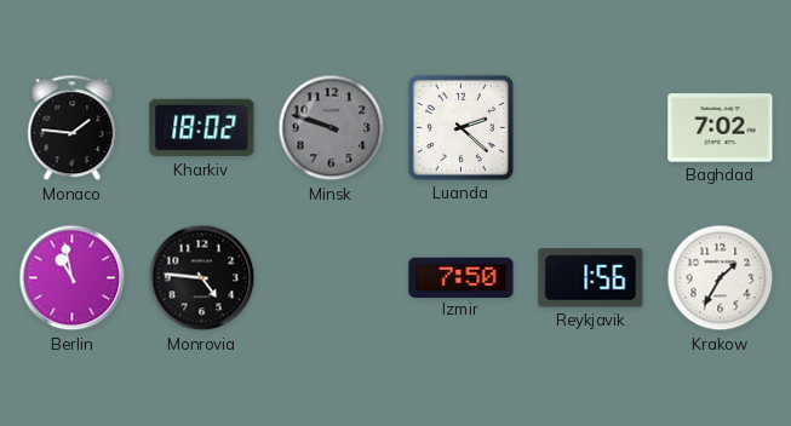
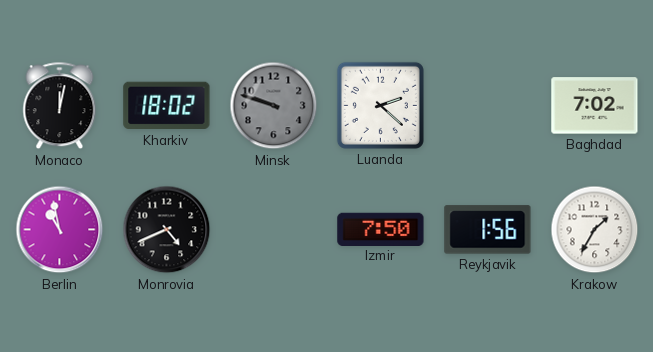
Monaco: 1:46 -> 12:02 (60, 106)
Monrovia: 4:46 -> 4:41 (167, 230)
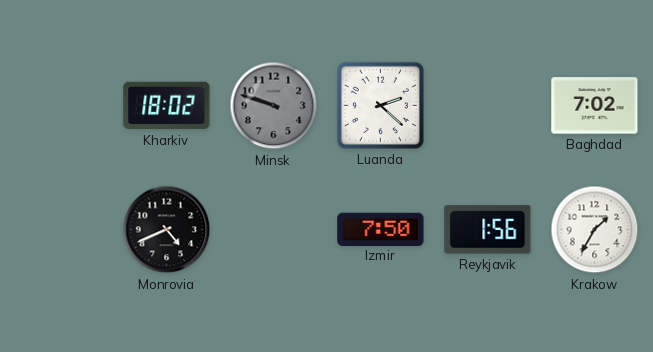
Monaco: 12:02 -> none (60, 106)
Berlin: 10:58 -> none (60, 230)
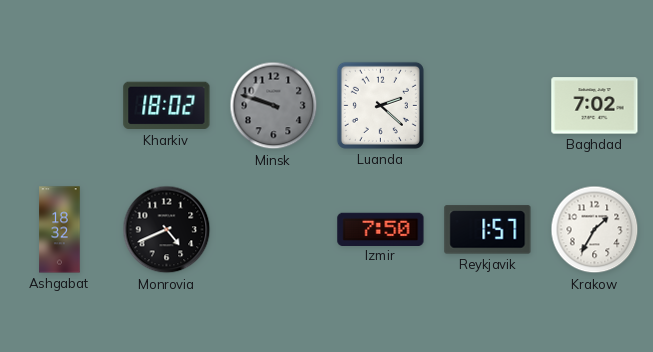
Ashgabat: none -> 18:32 (60, 230)
Reykjavik: 1:56 -> 1:57 (488, 230)
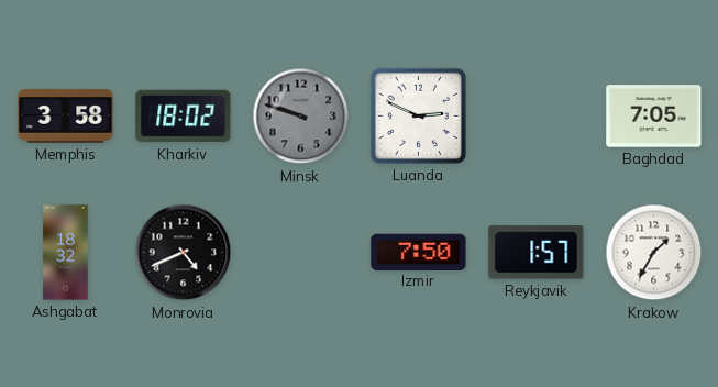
Memphis: none -> 3:58 (66, 117)
Luanda: 2:22 -> 2:49 (418, 115)
Baghdad: 7:02 -> 7:05 (654, 117)
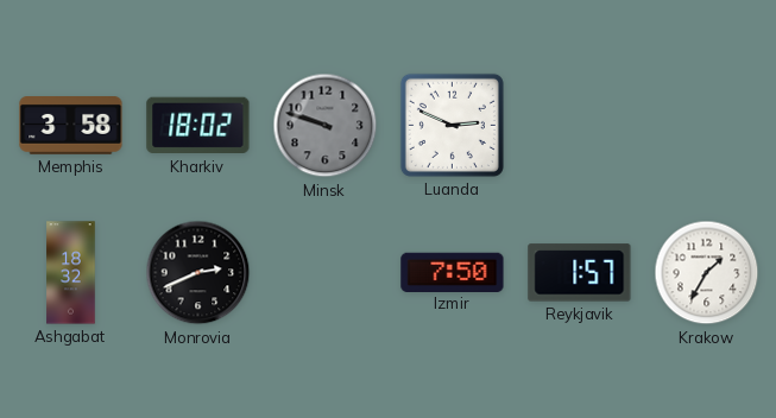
Baghdad: 7:05 -> none (654, 117)
Monrovia: 4:41 -> 2:41 (198, 273)
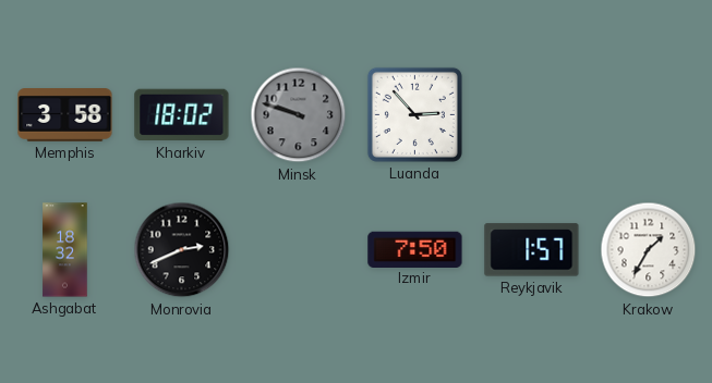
Luanda: 2:49 -> 2:53 (414, 114)
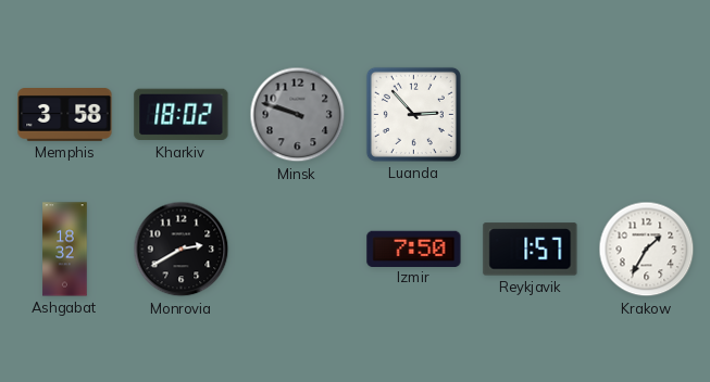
Monrovia: 2:41 -> 2:40 (182, 250)
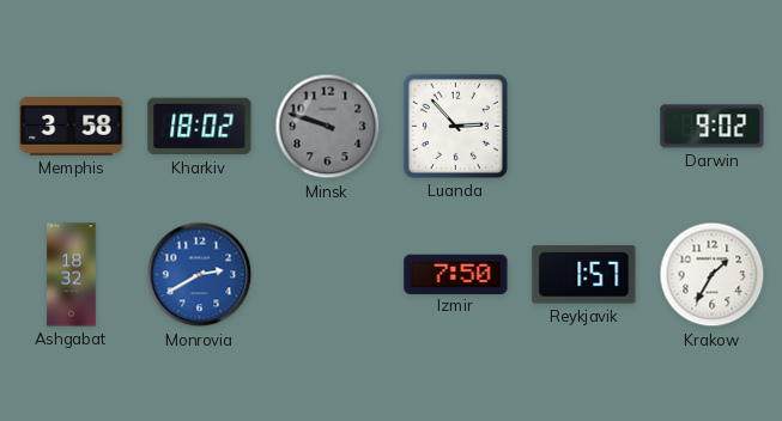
Darwin: none -> 9:02 (713, 127)
Monrovia dial: black -> blue (200, 275)
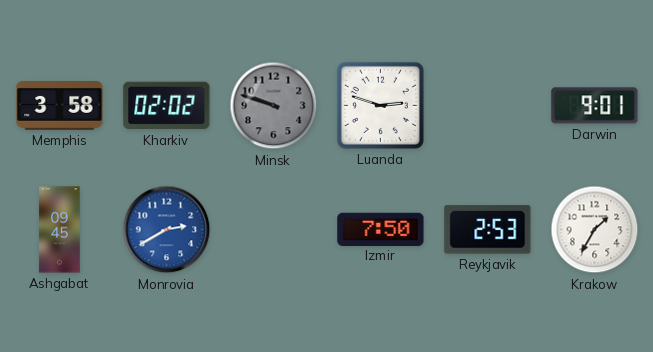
Kharkiv: 18:02 -> 02:02 (167, 106)
Luanda: 2:53 -> 2:48 (380, 105)
Darwin: 9:02 -> 9:01 (595, 106)
Ashgabat: 18:32 -> 09:45 (60, 230)
Reykjavik: 1:57 -> 2:53 (488, 230)
